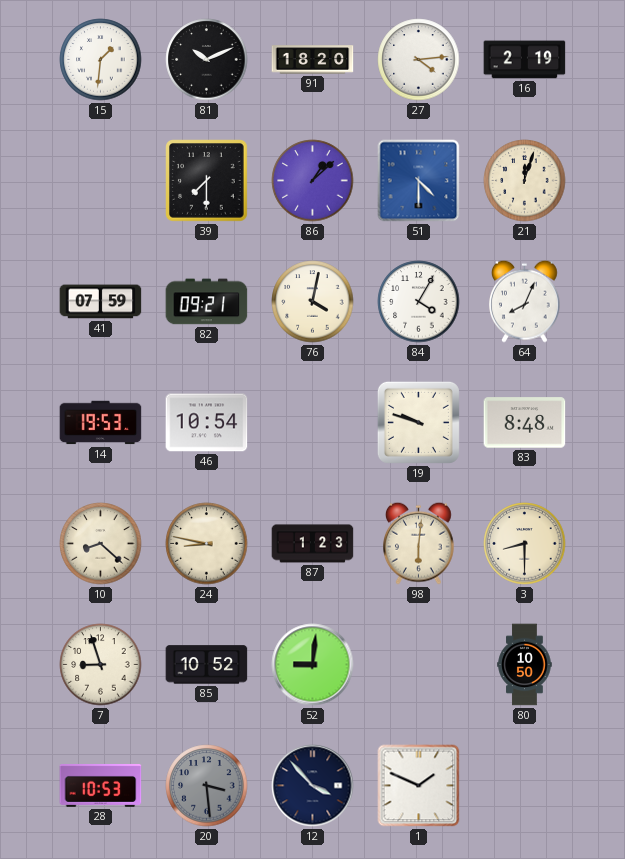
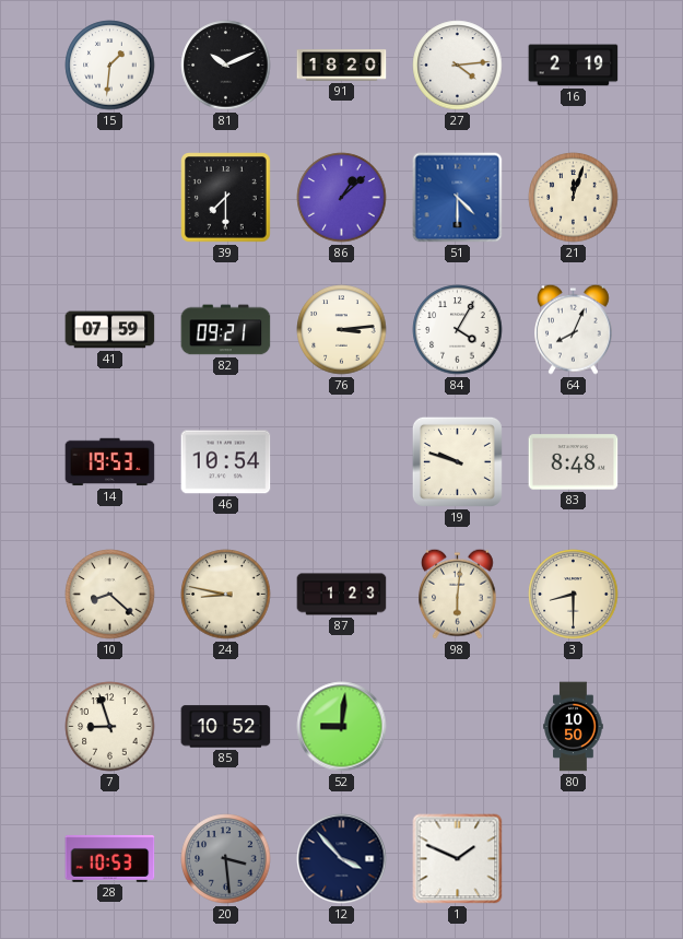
76: 4:02 -> 3:14 (342, 330)
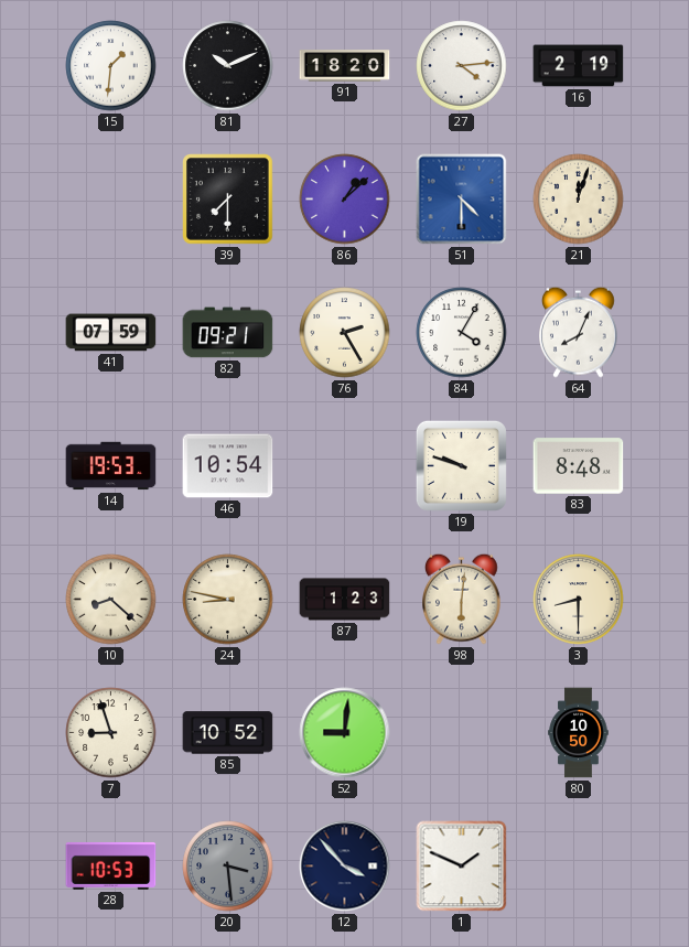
76: 3:14 -> 2:25 (345, 333)
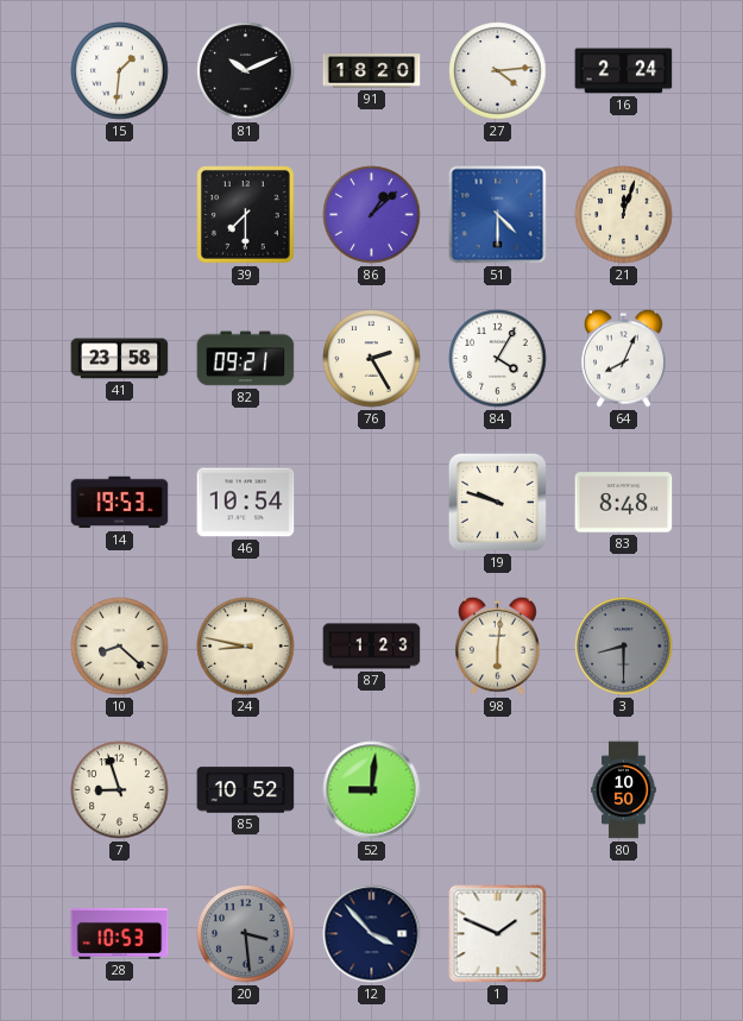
16: 2:19 -> 2:24 (624, 71)
41: 07:59 -> 23:58 (120, 359)
3 dial: cream -> grey (624, 647)
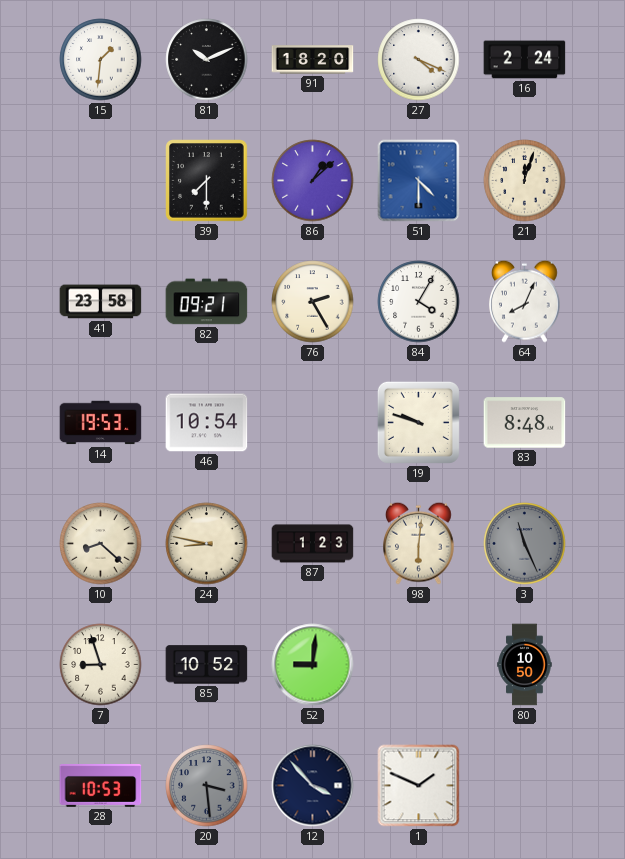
27: 4:14 -> 4:19 (419, 60)
3: 8:30 -> 11:26 (525, 544)
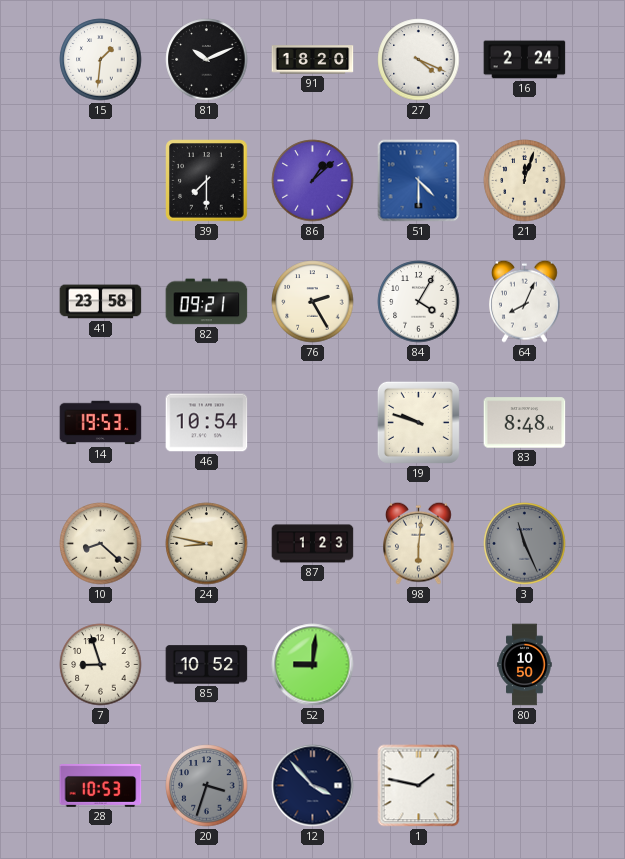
20: 3:29 -> 3:33 (207, 786)
1: 1:49 -> 1:47 (419, 786)
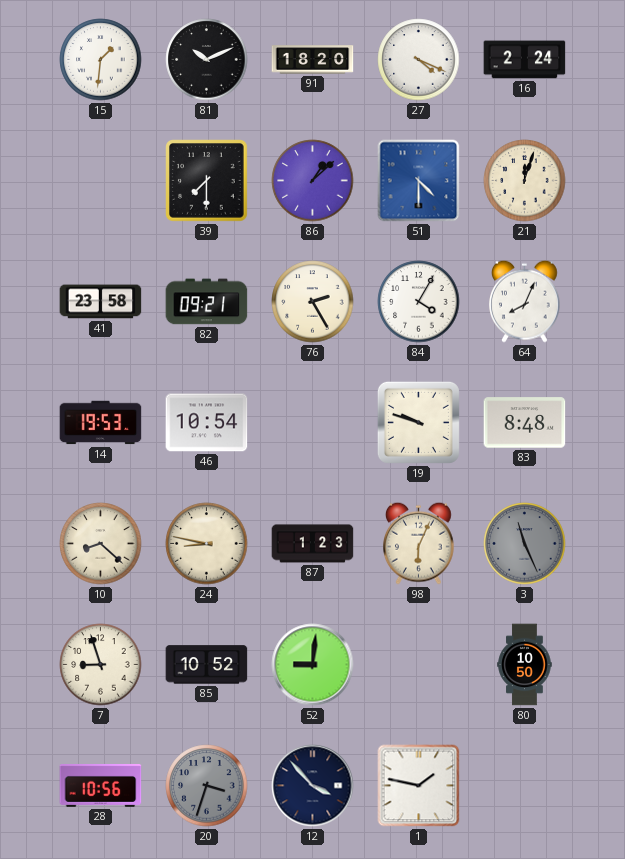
98: 6:01 -> 6:04 (419, 543)
28: 10:53 -> 10:56 (101, 785)
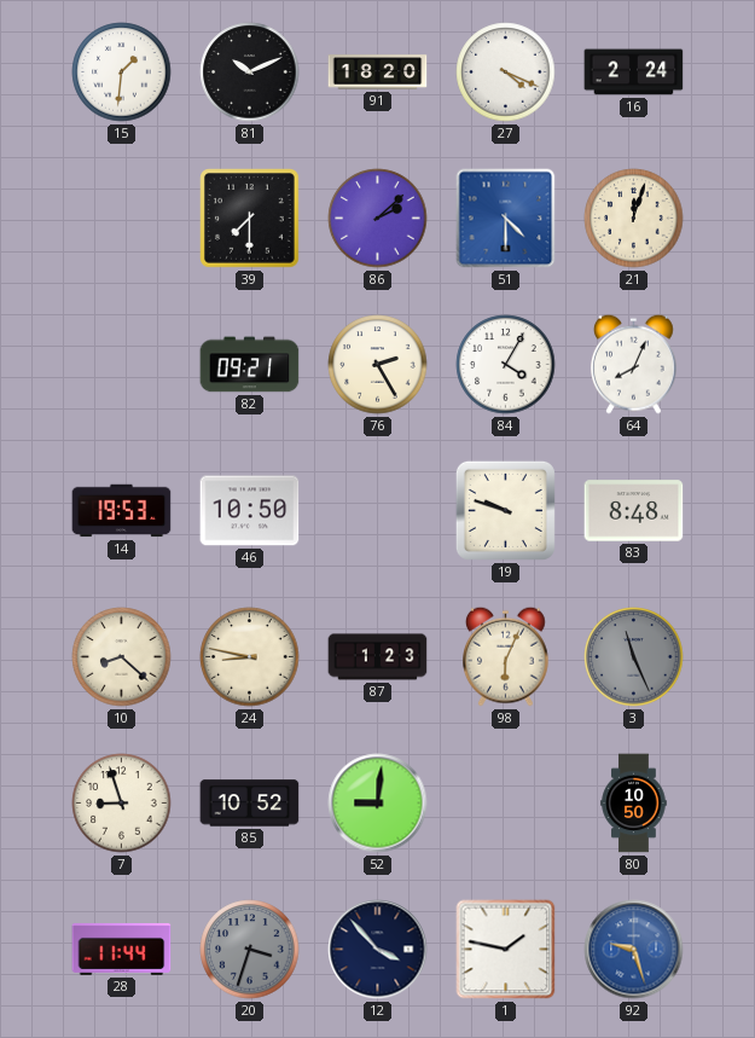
86: 1:08 -> 2:08 (378, 219)
41: 23:58 -> none (101, 302)
46: 10:54 -> 10:50 (250, 511)
28: 10:56 -> 11:44 (122, 949)
92: none -> 9:27 (634, 950)
